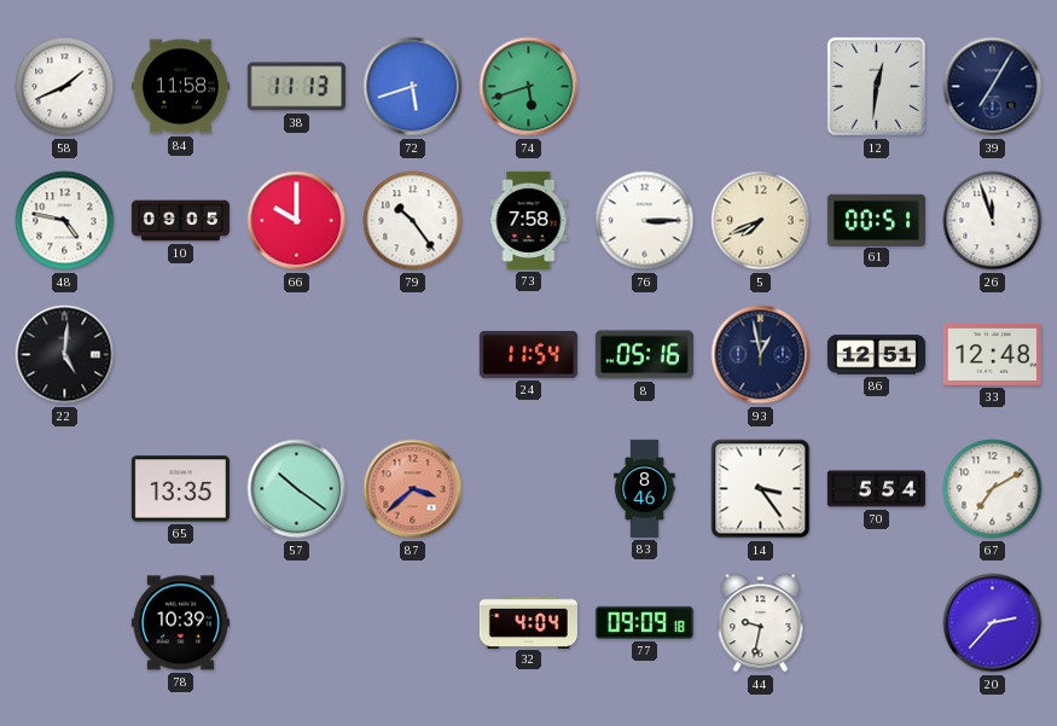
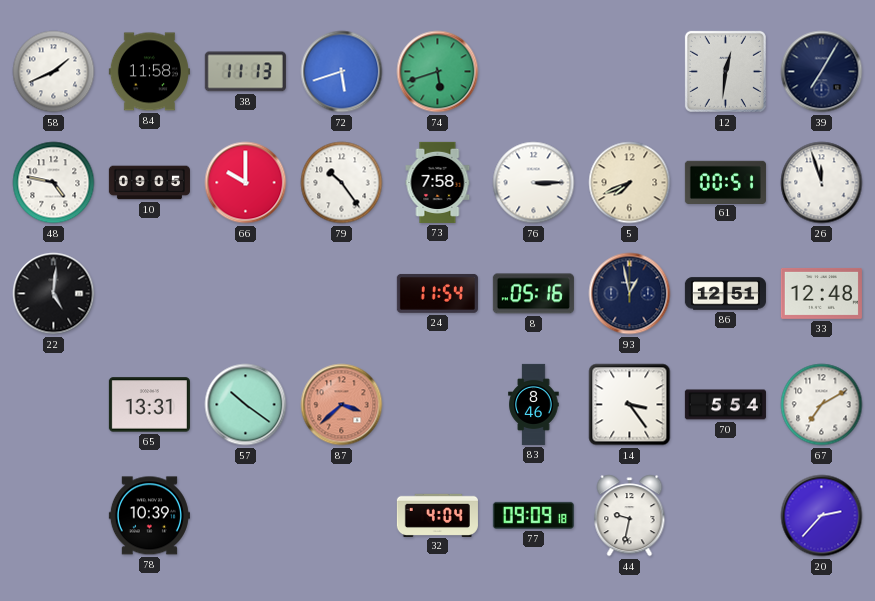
65: 13:35 -> 13:31 (149, 405)
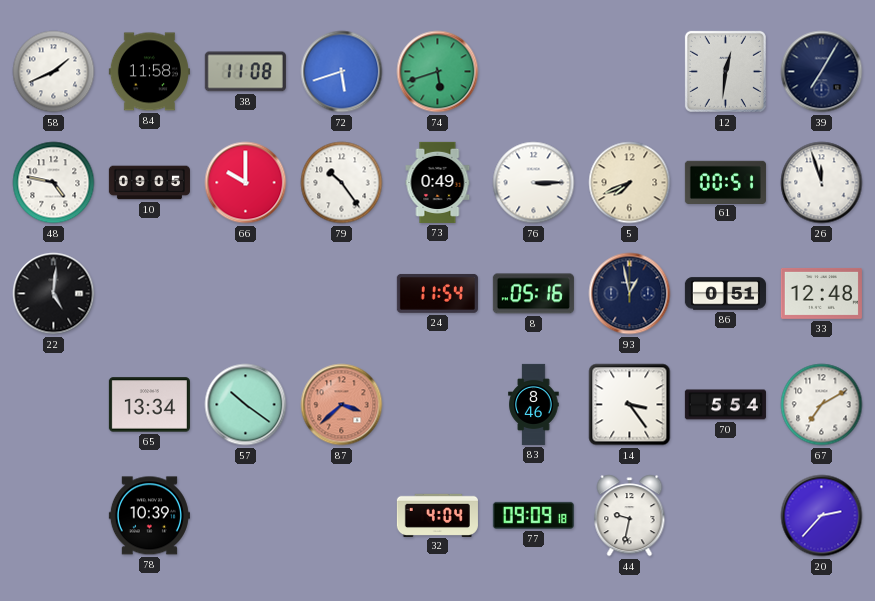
38: 11:13 -> 11:08 (245, 72)
73: 7:58 -> 0:49 (438, 182)
86: 12:51 -> 0:51 (725, 294)
65: 13:31 -> 13:34 (149, 405)
